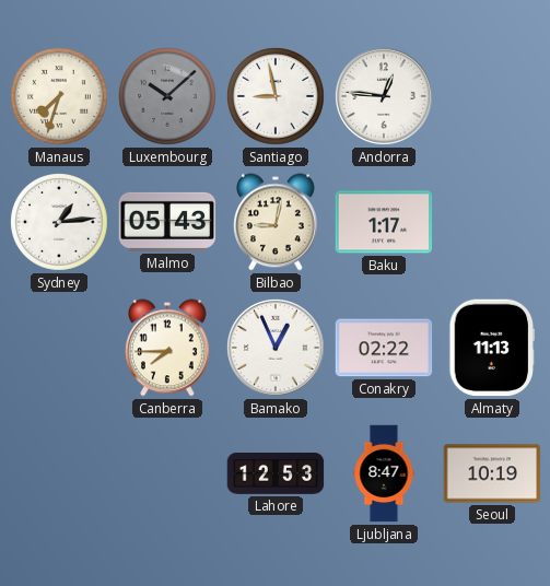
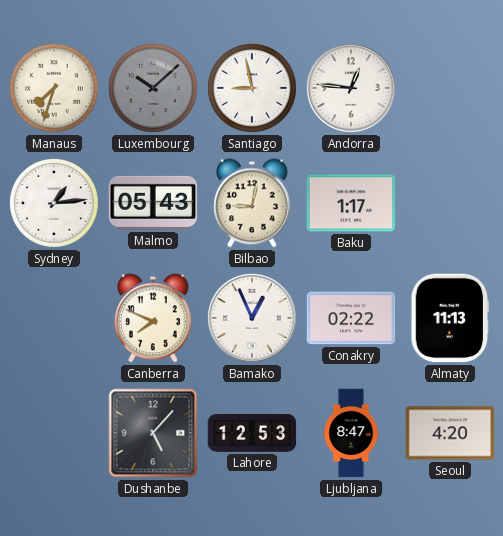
Canberra: 7:45 -> 7:49 (154, 318)
Dushanbe: none -> 5:07 (153, 433)
Seoul: 10:19 -> 4:20 (450, 433)
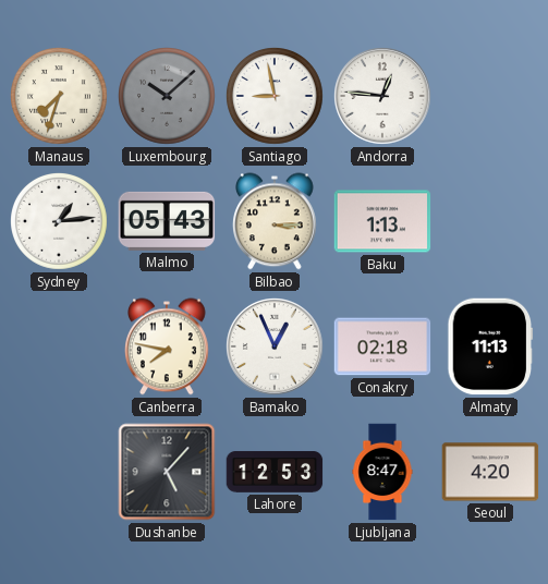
Bilbao: 9:02 -> 3:15 (276, 221)
Baku: 1:17 -> 1:13 (382, 221)
Canberra: 7:49 -> 7:47 (168, 346)
Conakry: 02:22 -> 02:18 (382, 346)
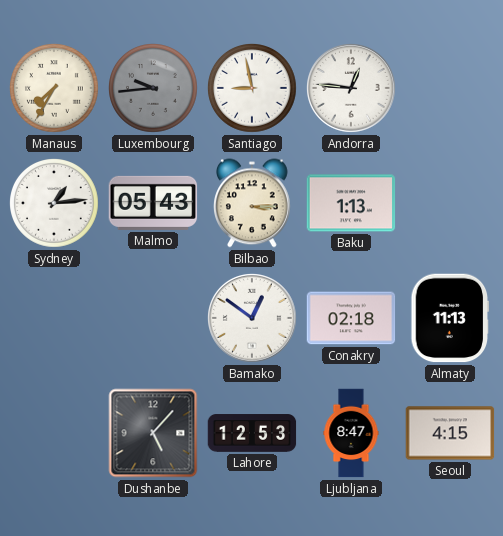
Manaus: 7:33 -> 7:35 (55, 89)
Luxembourg: 10:08 -> 9:44 (154, 89)
Canberra: 7:47 -> none (168, 346)
Bamako: 12:56 -> 12:51 (253, 319)
Seoul: 4:20 -> 4:15 (450, 433)
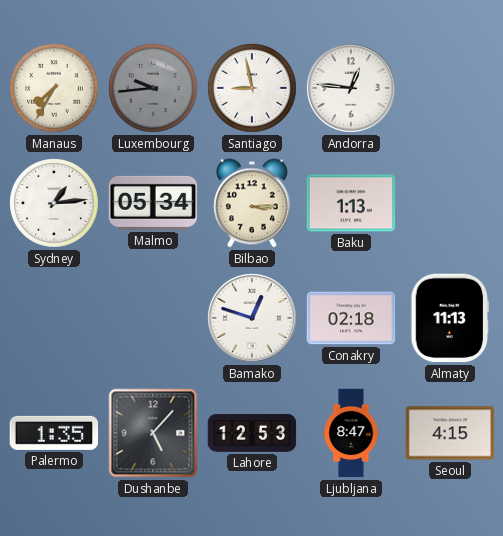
Malmo: 05:43 -> 05:34 (153, 203)
Bamako: 12:51 -> 12:48 (253, 319)
Palermo: none -> 1:35 (54, 433)
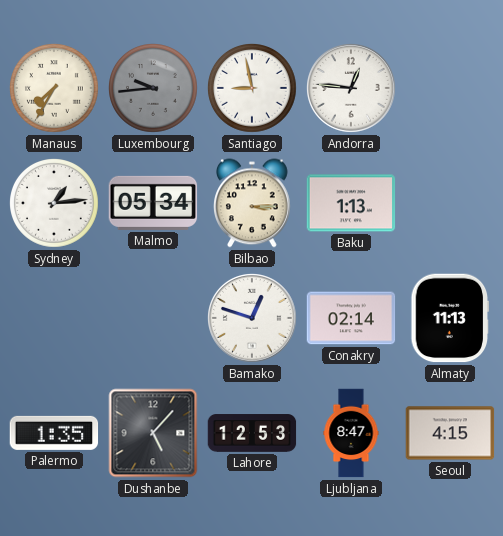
Conakry: 02:18 -> 02:14 (351, 318)
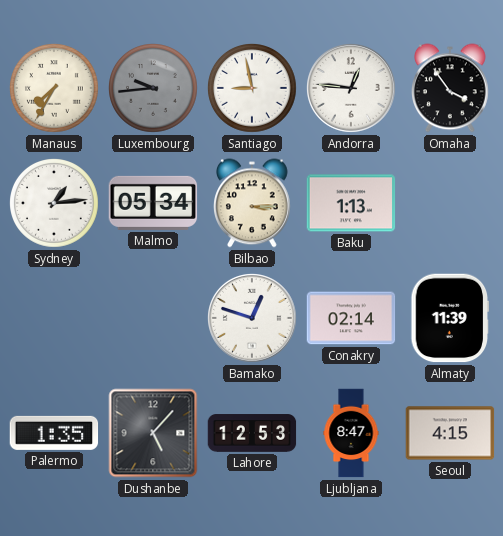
Omaha: none -> 3:54 (451, 88)
Almaty: 11:13 -> 11:39 (450, 318)
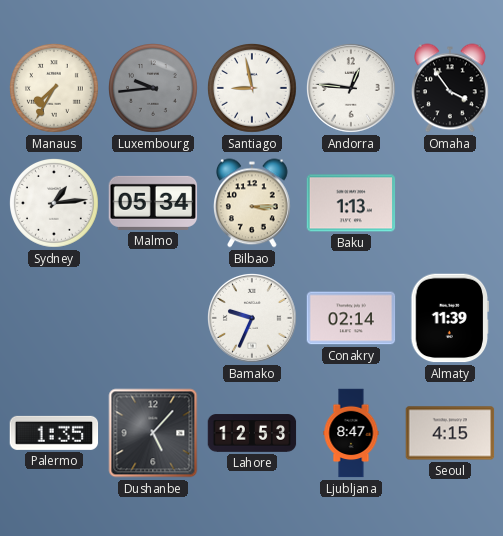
Bamako: 12:48 -> 9:34 (253, 319)
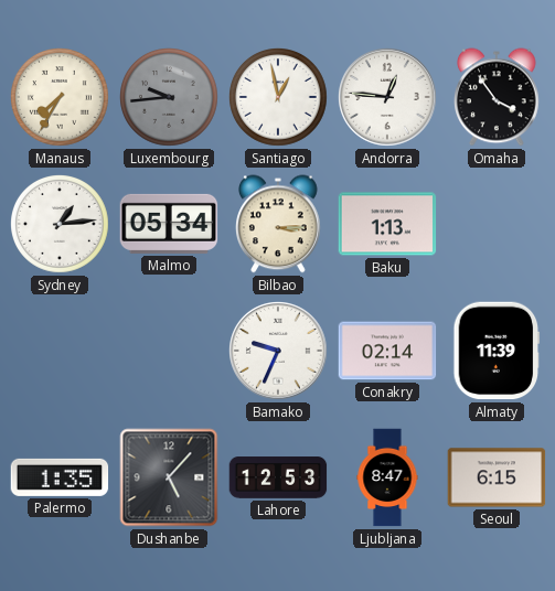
Santiago: 8:58 -> 12:58 (279, 98)
Seoul: 4:15 -> 6:15 (497, 477)
